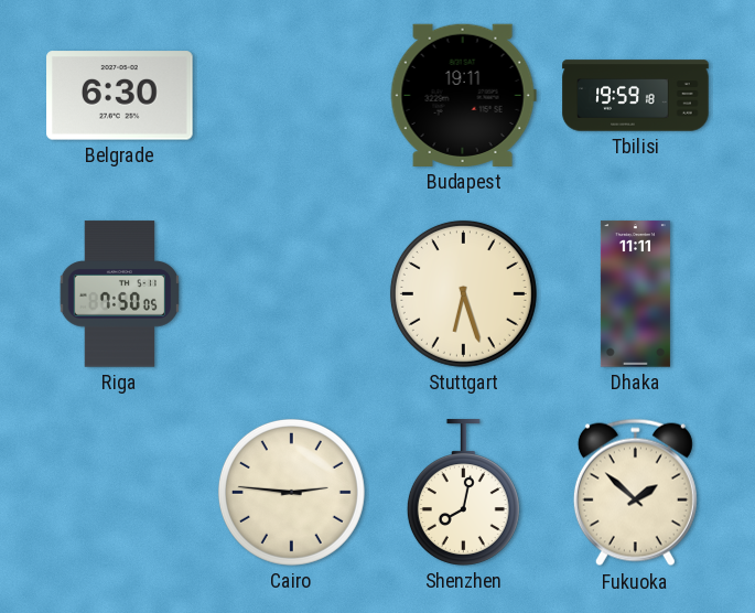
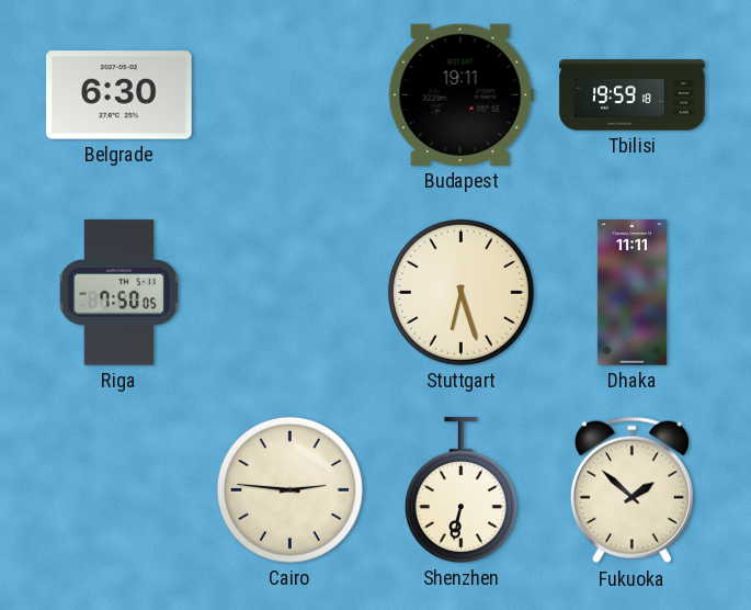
Shenzhen: 8:02 -> 6:32 (460, 490)
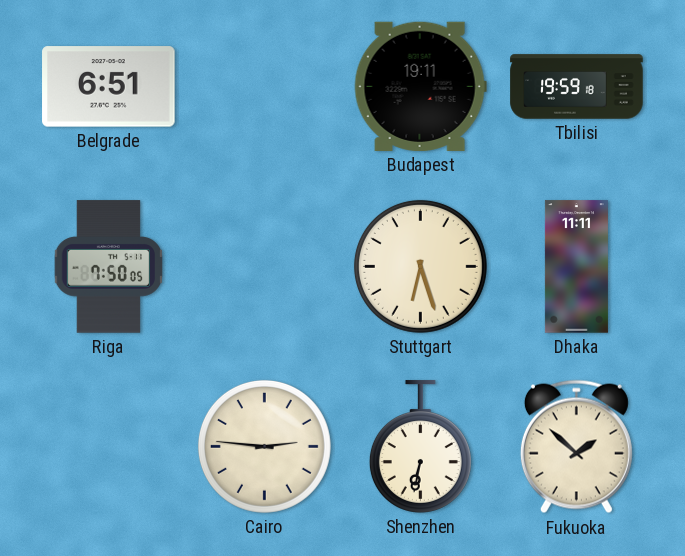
Belgrade: 6:30 -> 6:51 (109, 87)
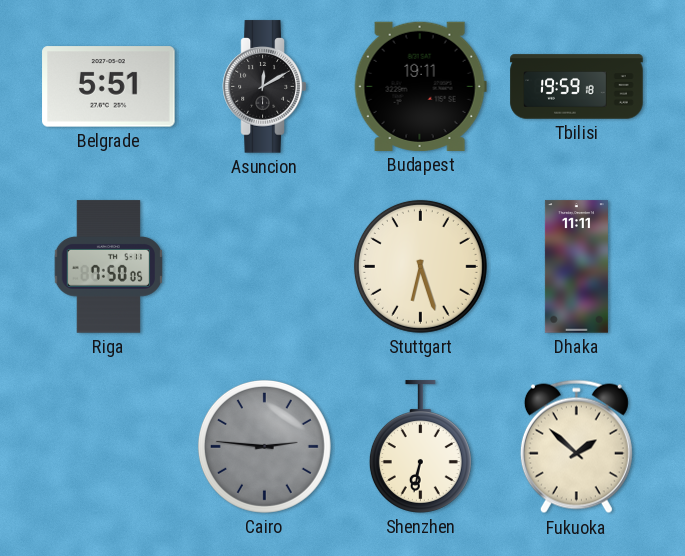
Belgrade: 6:51 -> 5:51 (109, 87)
Asuncion: none -> 12:10 (265, 87)
Cairo dial: cream -> grey (264, 446)
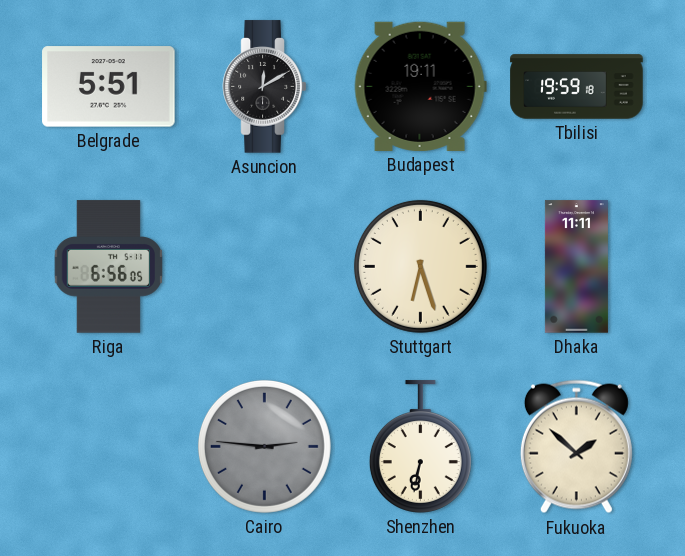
Riga: 7:50 -> 6:56 (109, 267)
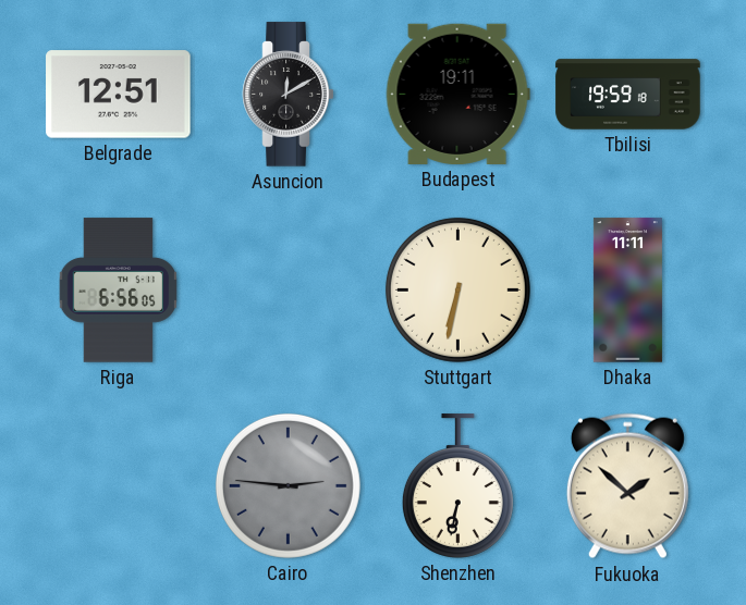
Belgrade: 5:51 -> 12:51 (119, 95)
Stuttgart: 6:27 -> 6:32 (457, 289)
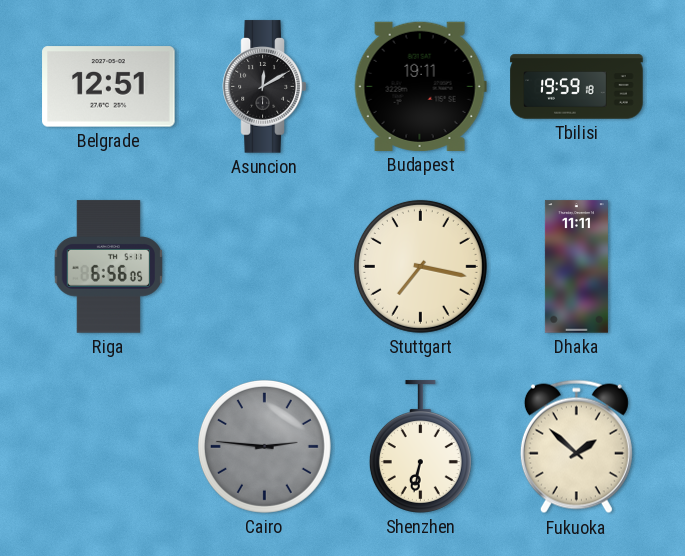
Stuttgart: 6:32 -> 7:17 (420, 266)
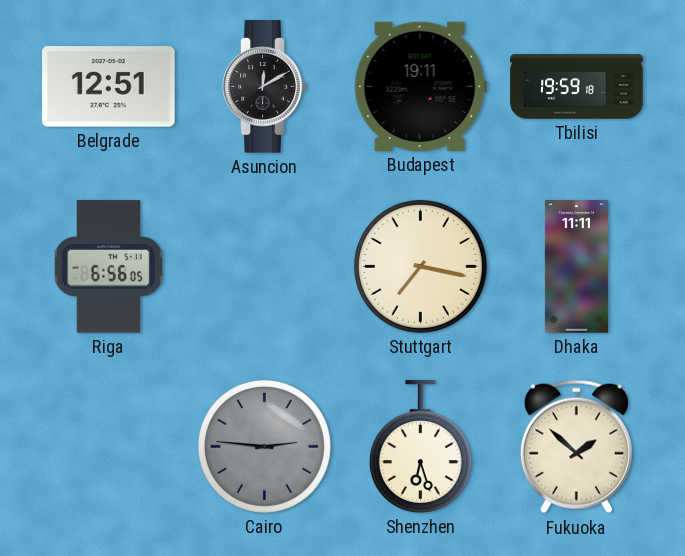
Shenzhen: 6:32 -> 6:27 (420, 447)
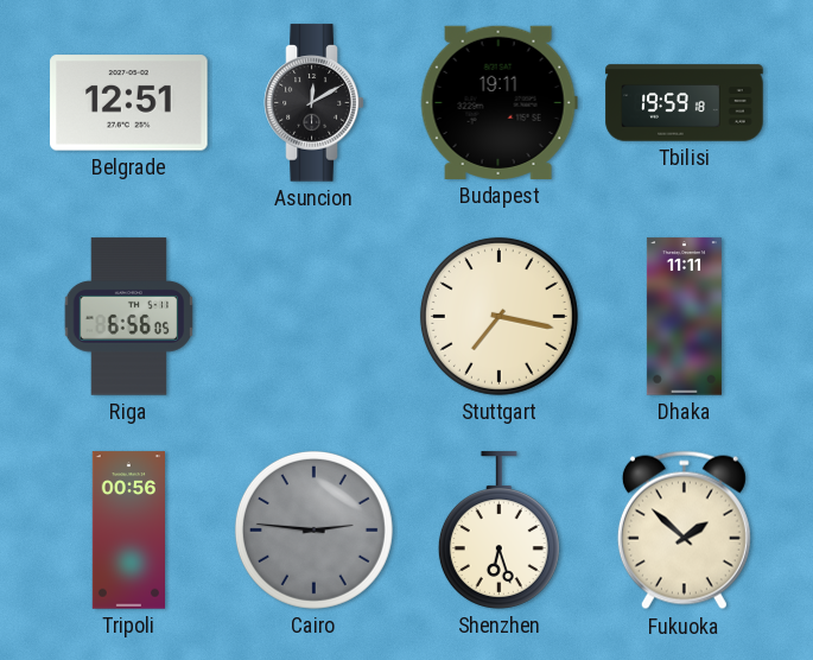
Tripoli: none -> 00:56 (128, 531)
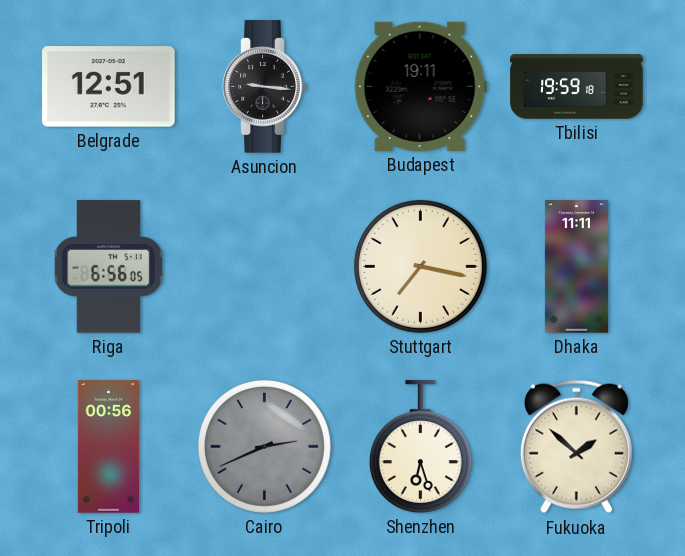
Asuncion: 12:10 -> 9:16 (265, 87)
Cairo: 2:46 -> 2:41 (264, 446)
